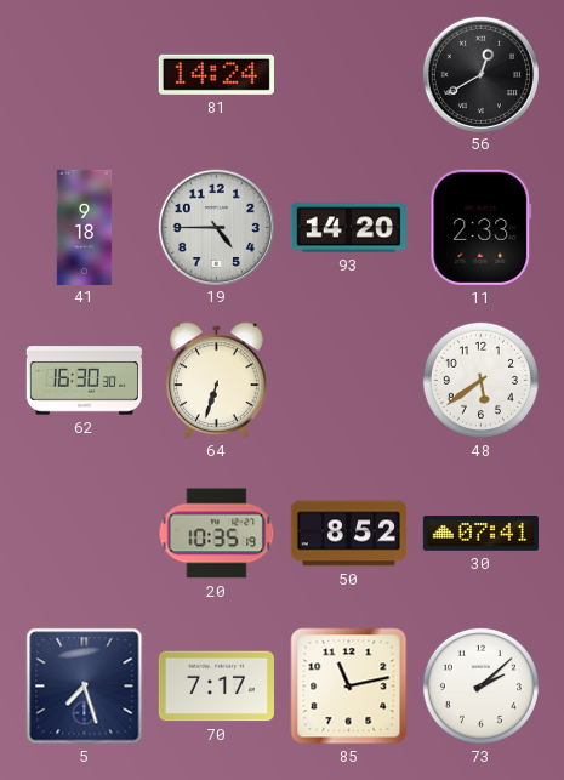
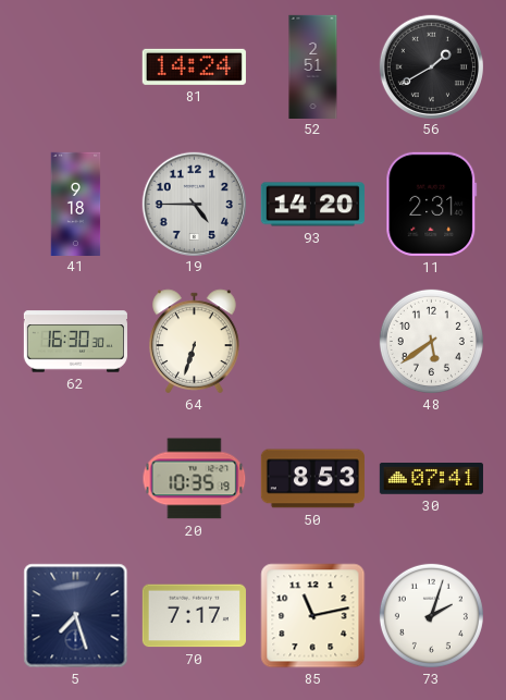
52: none -> 2:51 (313, 66)
56: 12:40 -> 1:40 (431, 66)
11: 2:33 -> 2:31 (432, 204)
50: 8:52 -> 8:53 (312, 479)
73: 2:08 -> 2:03 (431, 615)
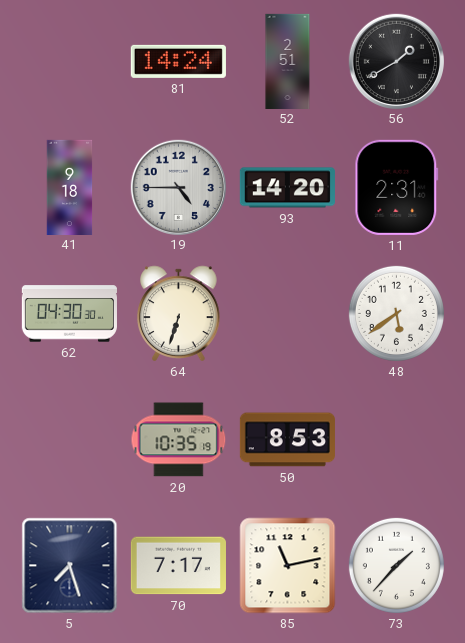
62: 16:30 -> 04:30 (69, 314)
30: 07:41 -> none (431, 479)
73: 2:03 -> 1:37 (396, 565)
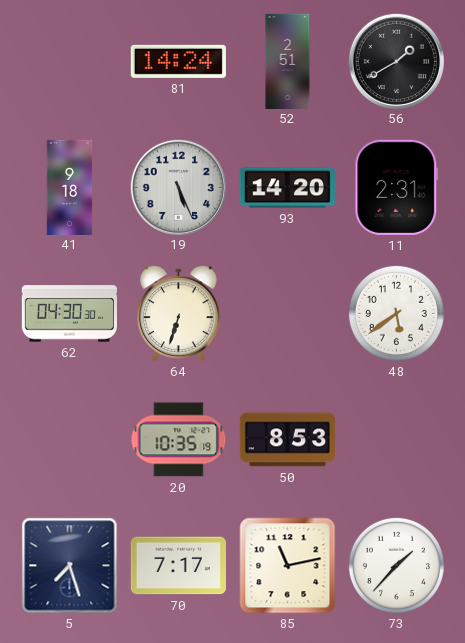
19: 4:45 -> 5:26 (178, 187)
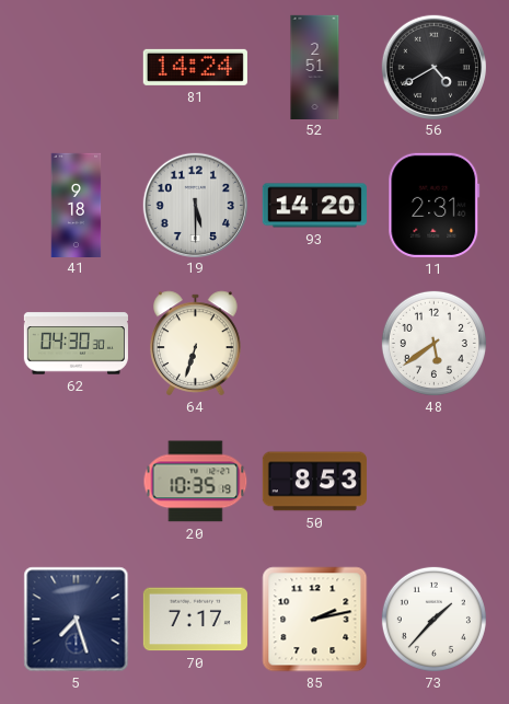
56: 1:40 -> 4:40 (433, 67)
19: 5:26 -> 5:30 (195, 205)
85: 11:13 -> 2:13 (315, 620)
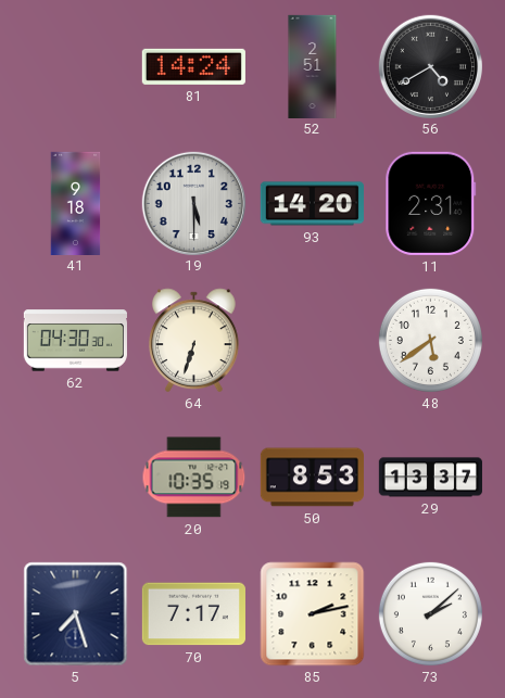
29: none -> 13:37 (430, 478)
73: 1:37 -> 2:08 (430, 613)
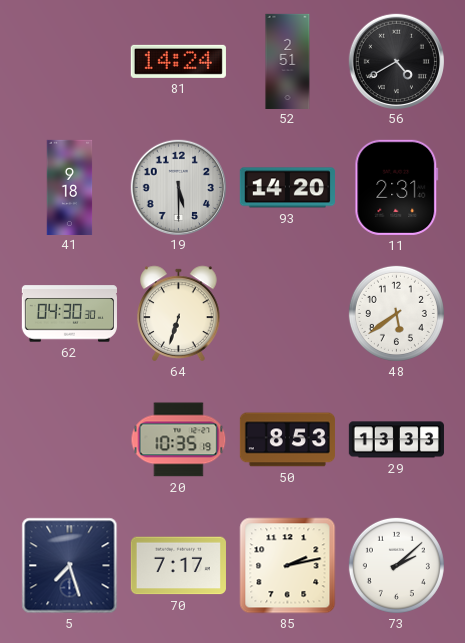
29: 13:37 -> 13:33 (396, 440)
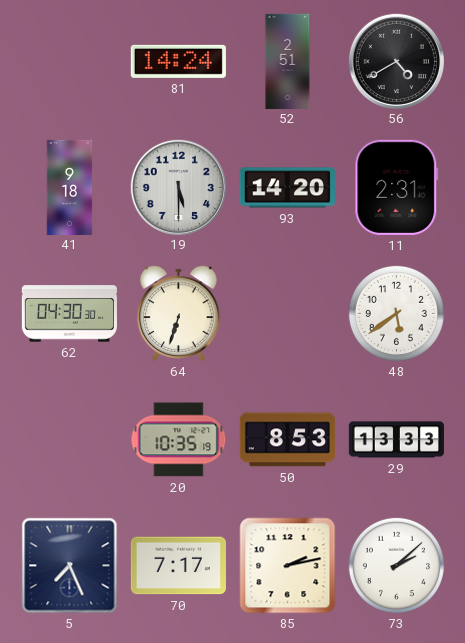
5: 7:27 -> 7:26 (70, 566)
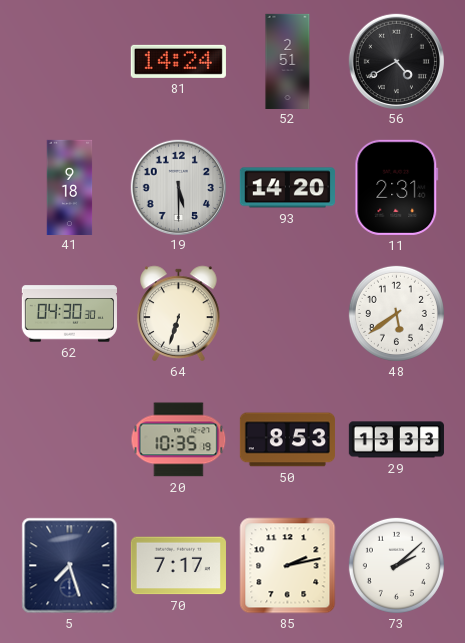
5: 7:26 -> 7:27 (70, 566)
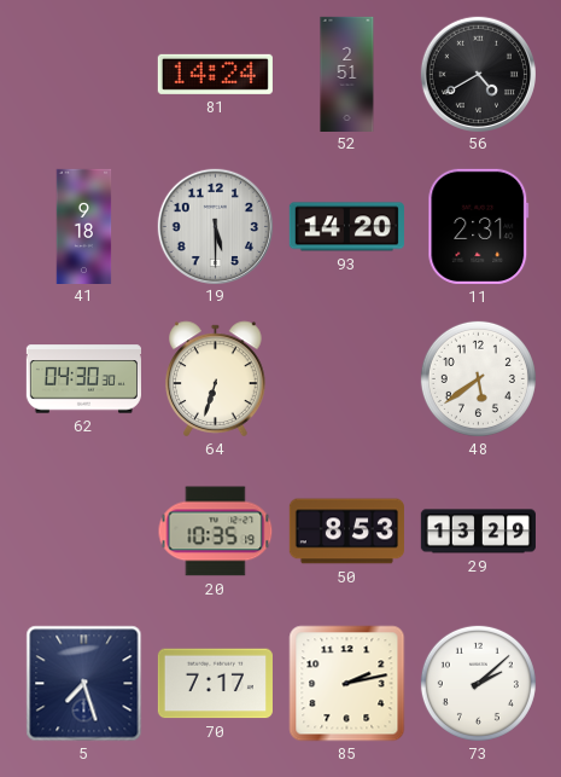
29: 13:33 -> 13:29 (478, 532)
